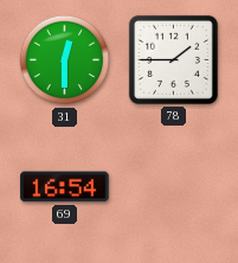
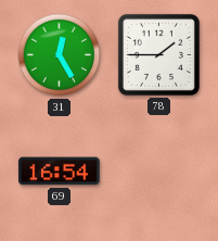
31: 12:30 -> 12:25 (60, 55)
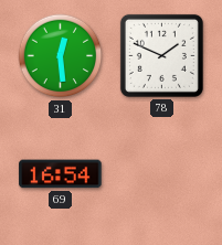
31: 12:25 -> 12:29 (61, 56)
78: 1:45 -> 1:49 (161, 55)
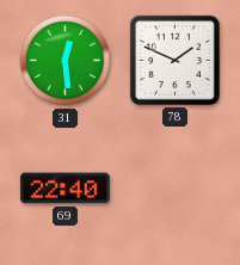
69: 16:54 -> 22:40 (66, 189)
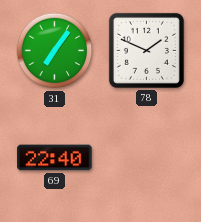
31: 12:29 -> 7:06 (55, 51)
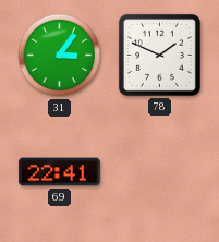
31: 7:06 -> 3:06 (60, 56)
69: 22:40 -> 22:41 (60, 172)
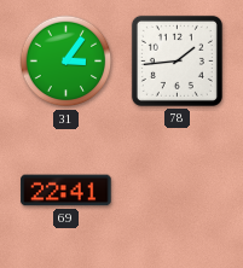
78: 1:49 -> 1:44 (177, 60)
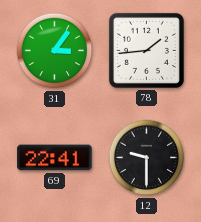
12: none -> 9:30 (147, 158)
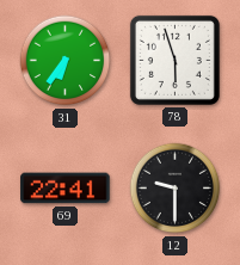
31: 3:06 -> 6:36 (66, 61)
78: 1:44 -> 5:57 (174, 60)
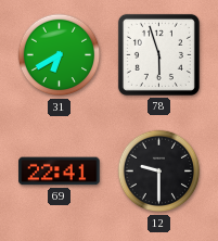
31: 6:36 -> 6:40 (60, 55)
